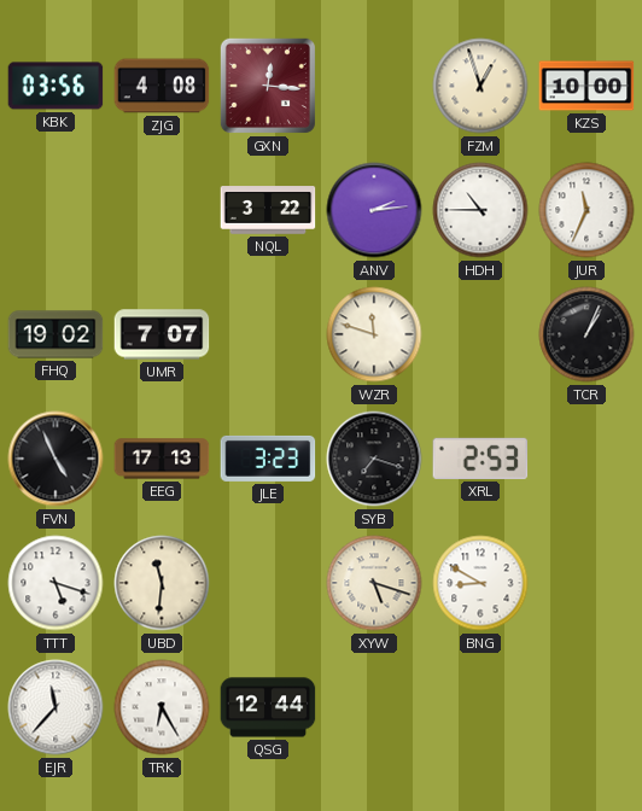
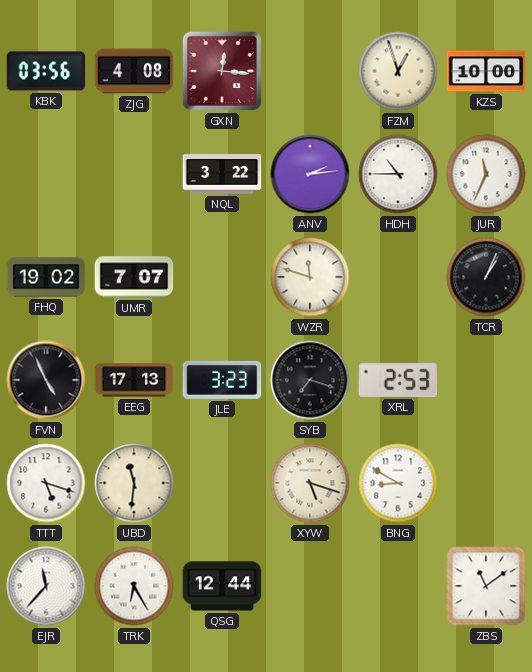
ZBS: none -> 11:09 (486, 586)
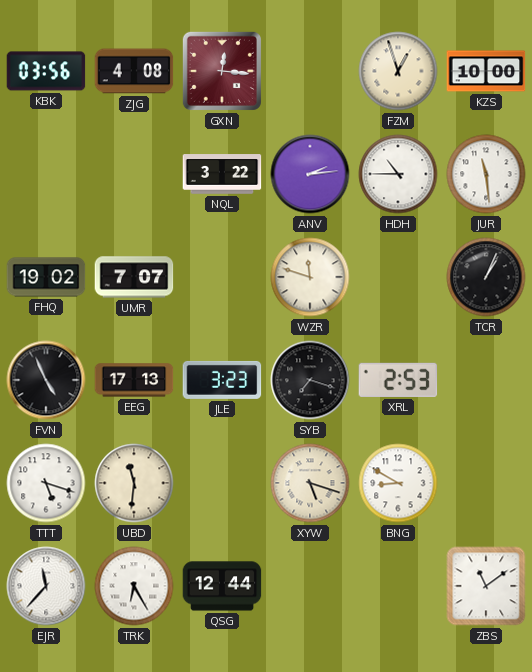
JUR: 11:34 -> 11:29 (486, 174)
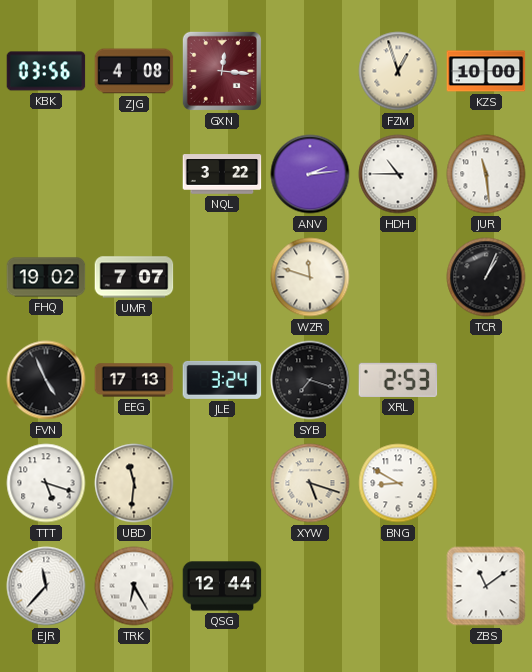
JLE: 3:23 -> 3:24 (222, 380)
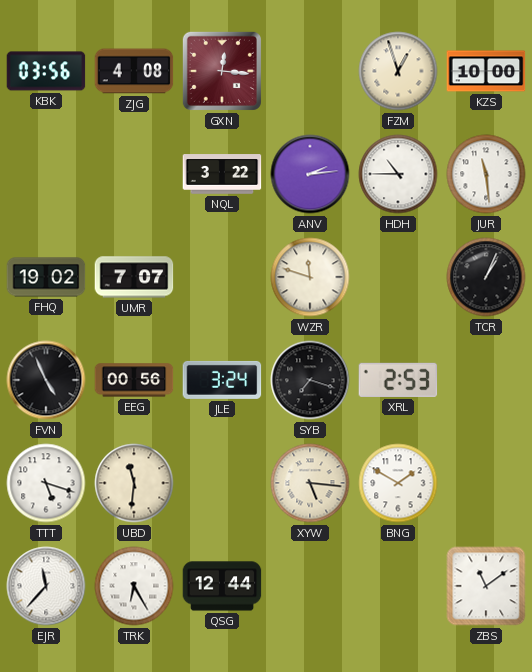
EEG: 17:13 -> 00:56 (134, 380)
XYW: 5:18 -> 5:16 (310, 483)
BNG: 8:50 -> 1:50 (398, 483)
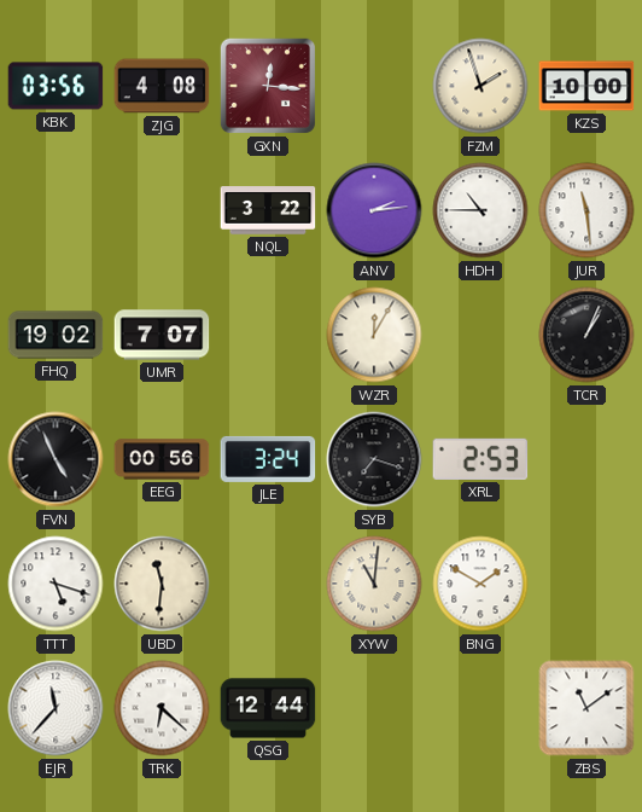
FZM: 12:57 -> 1:57 (480, 86)
WZR: 11:48 -> 12:05 (374, 335)
XYW: 5:16 -> 11:01 (374, 584)
TRK: 6:25 -> 6:22 (162, 708)
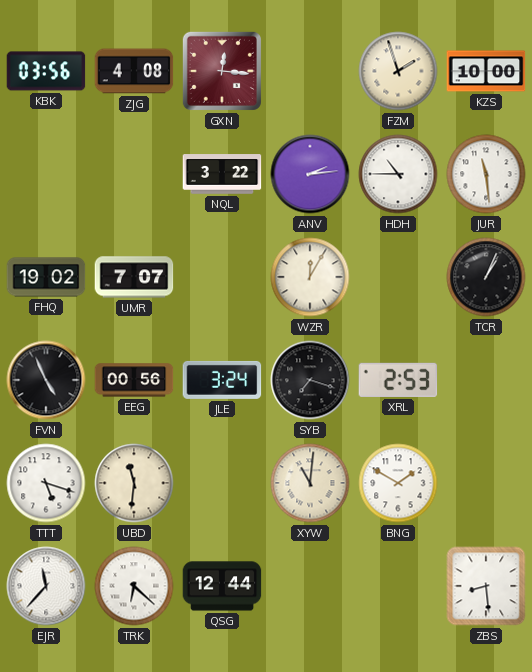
ZBS: 11:09 -> 8:29 (486, 586)
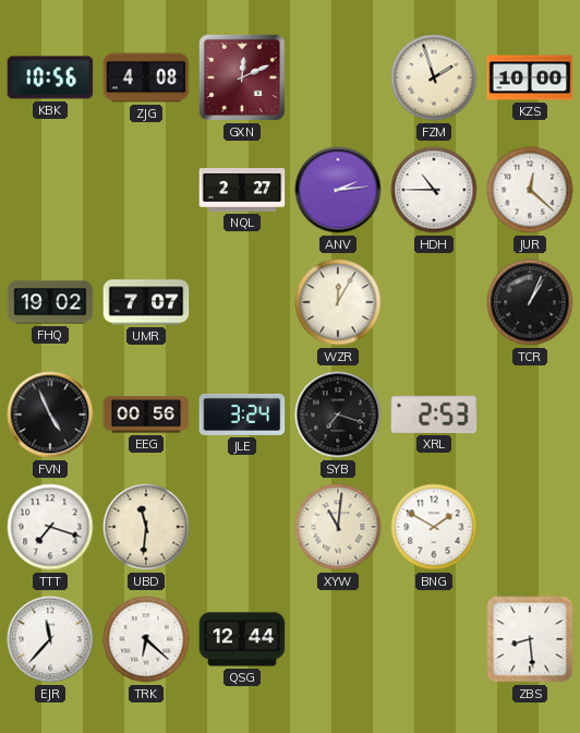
KBK: 03:56 -> 10:56 (50, 77)
GXN: 12:16 -> 12:11 (242, 77)
NQL: 3:22 -> 2:27 (242, 190)
JUR: 11:29 -> 12:22 (530, 190)
TTT: 5:18 -> 7:18 (50, 527)
